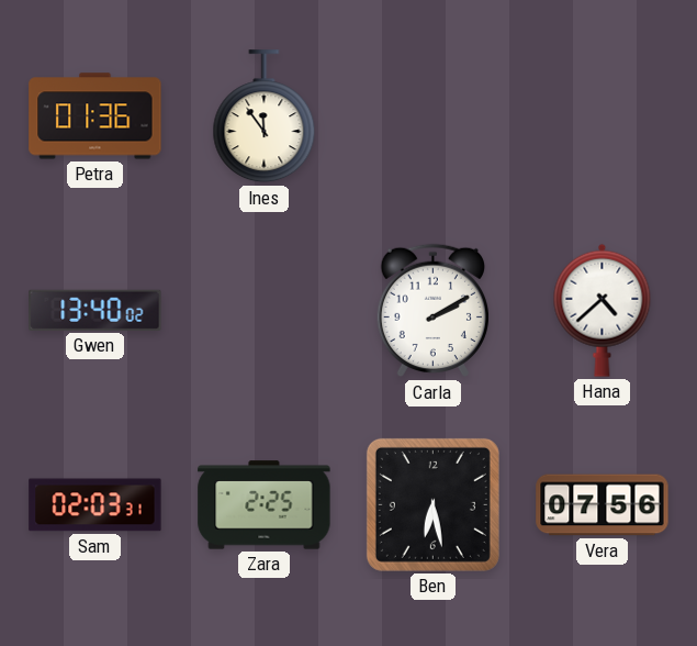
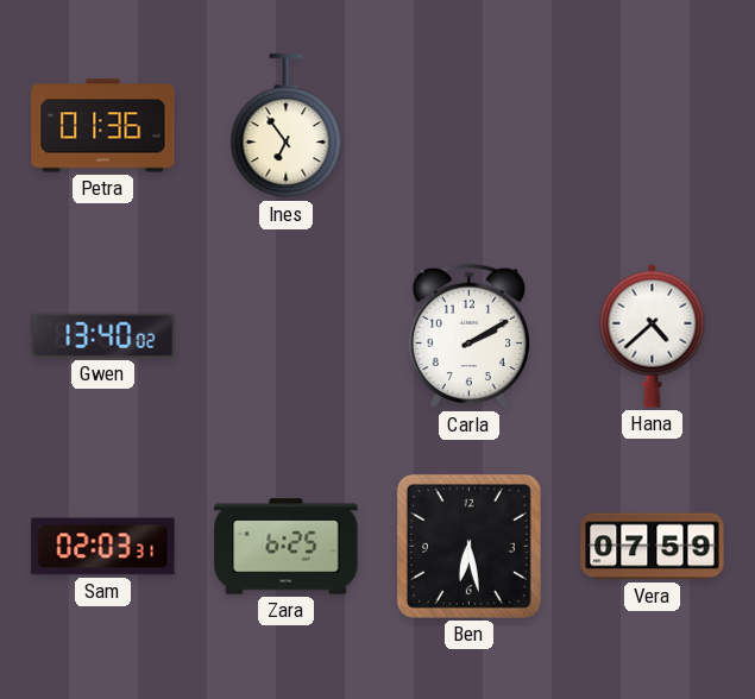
Ines: 11:54 -> 6:54 (287, 126)
Zara: 2:25 -> 6:25 (287, 547)
Vera: 07:56 -> 07:59 (653, 547)
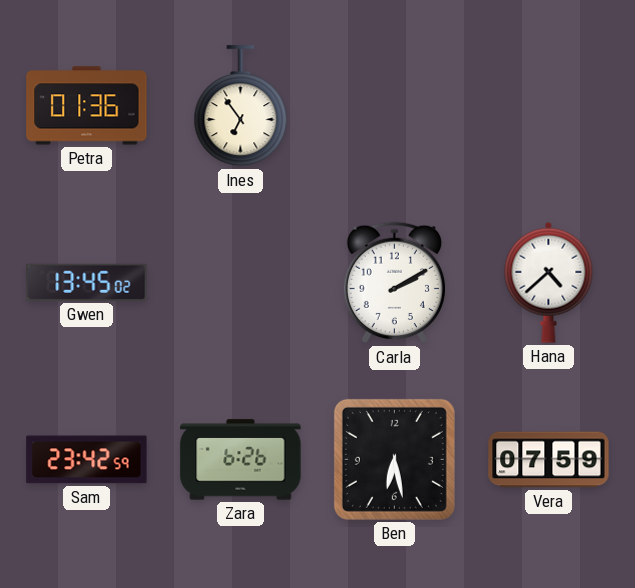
Gwen: 13:40 -> 13:45 (87, 282)
Sam: 02:03 -> 23:42 (87, 460)
Zara: 6:25 -> 6:26 (241, 460)
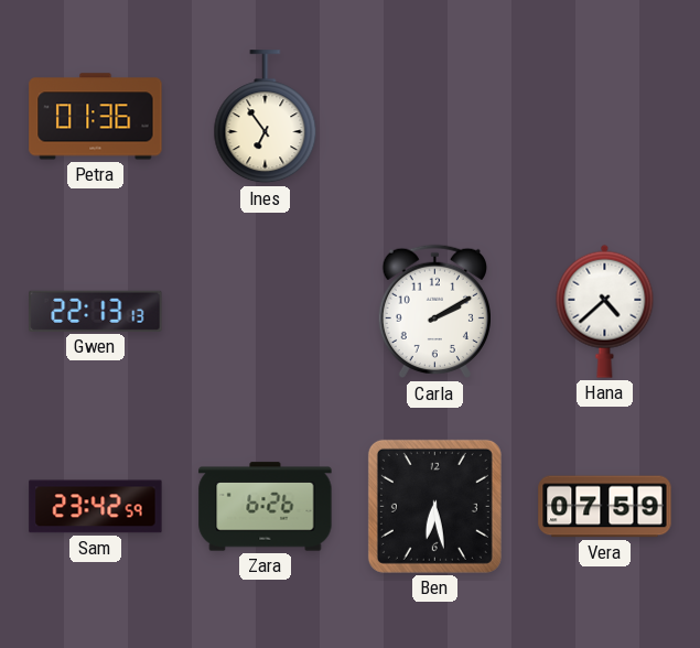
Gwen: 13:45 -> 22:13 (96, 311)
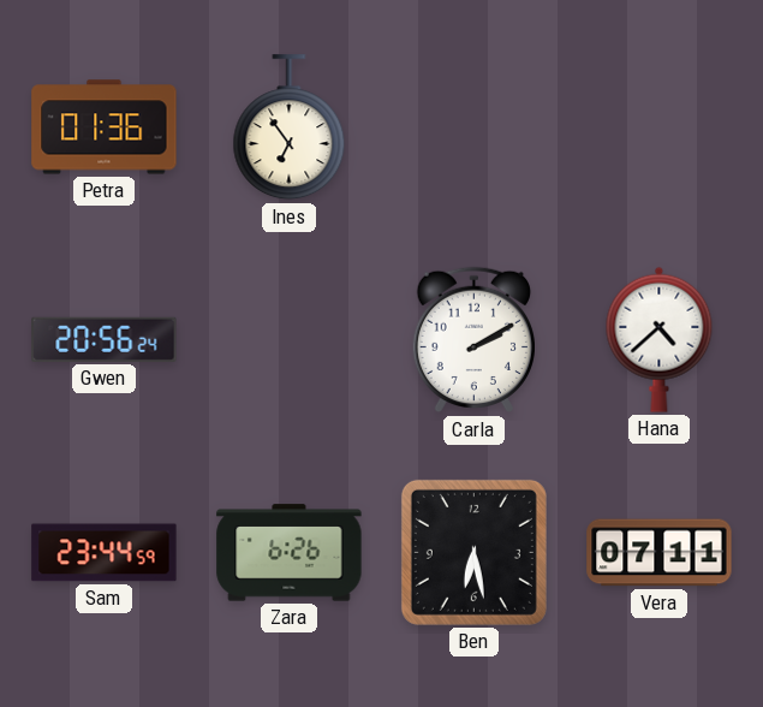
Gwen: 22:13 -> 20:56 (105, 339)
Sam: 23:42 -> 23:44 (105, 553)
Vera: 07:59 -> 07:11 (660, 553)
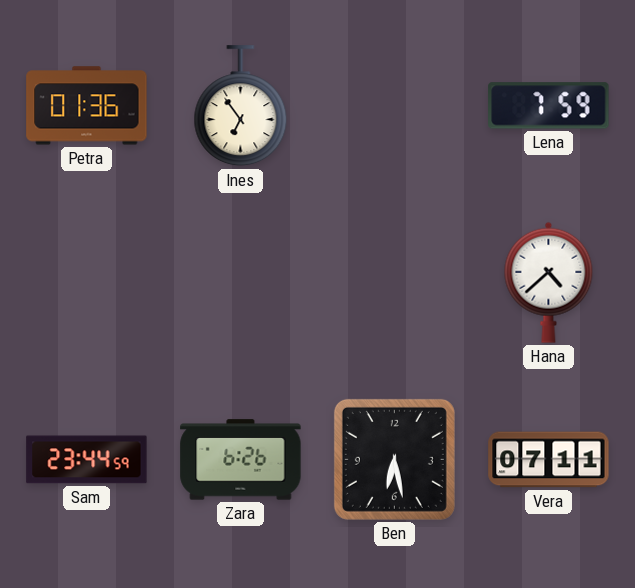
Lena: none -> 7:59 (549, 106)
Gwen: 20:56 -> none (105, 339)
Carla: 2:10 -> none (473, 340)
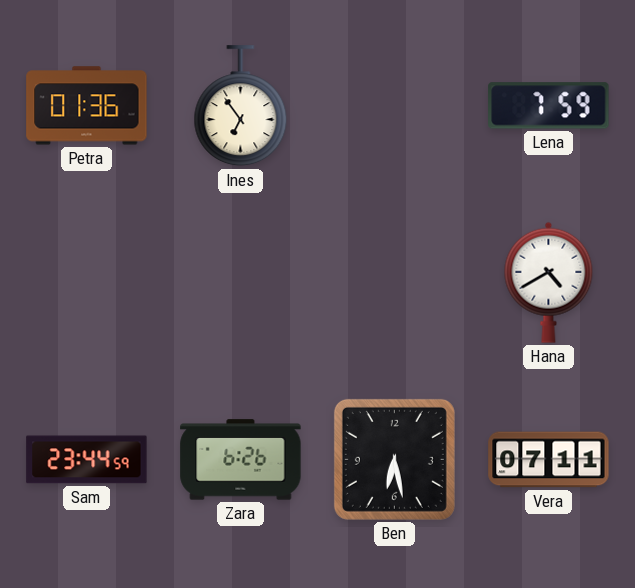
Hana: 4:38 -> 4:40 (549, 282)
